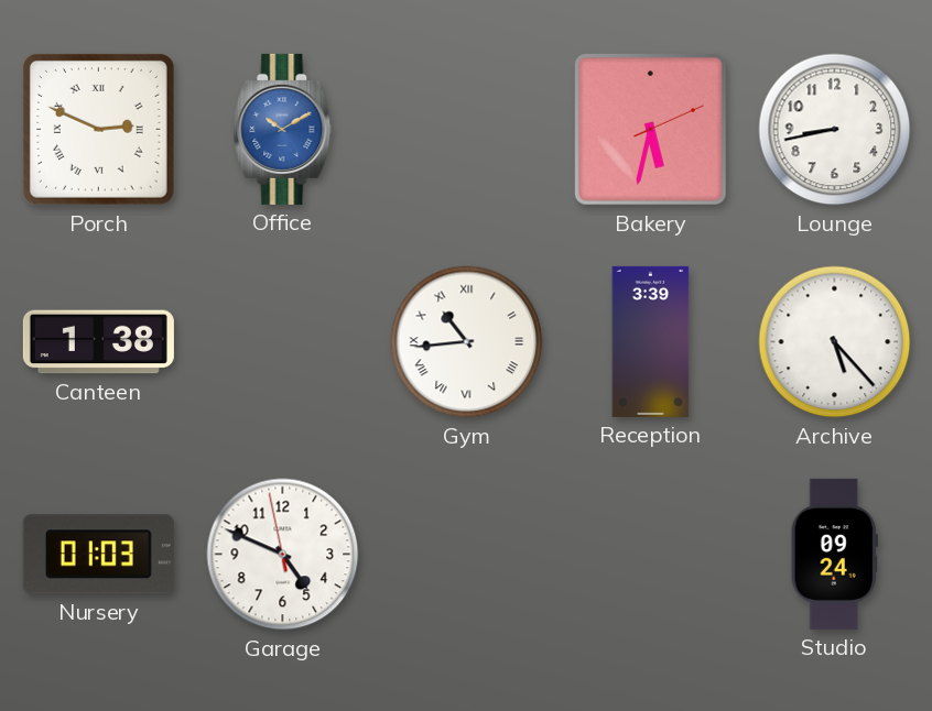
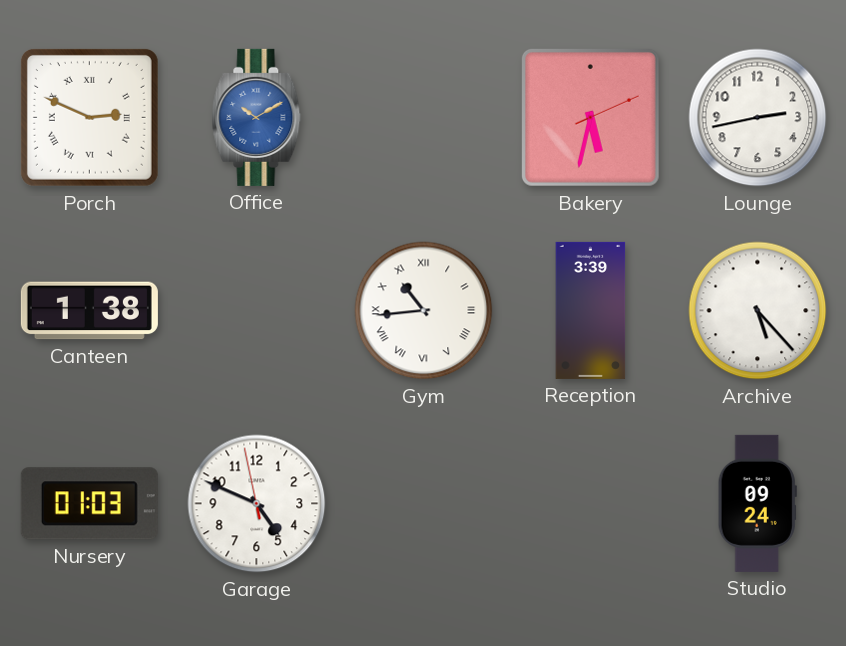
Lounge: 8:43 -> 2:43 (758, 118)
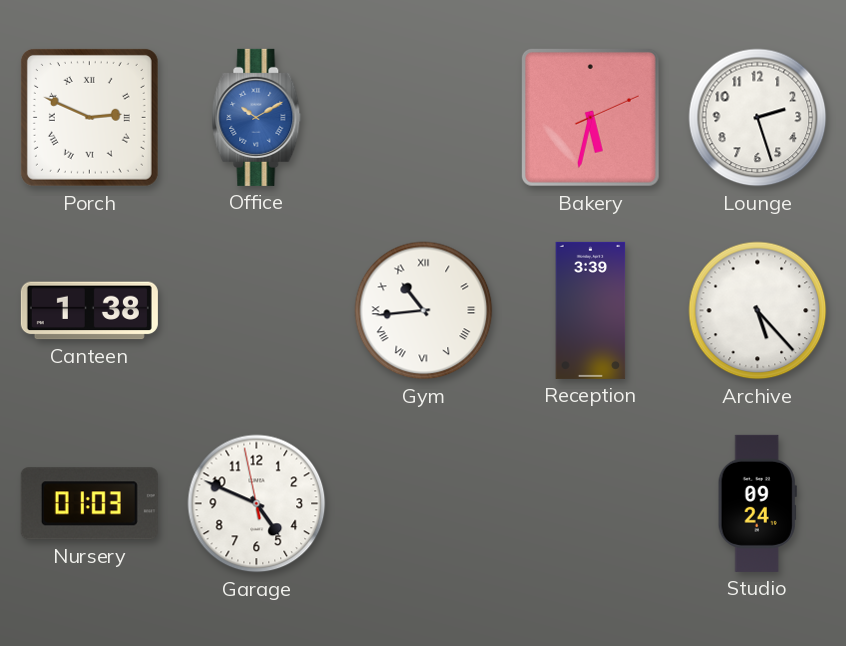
Lounge: 2:43 -> 2:27 (758, 118)
